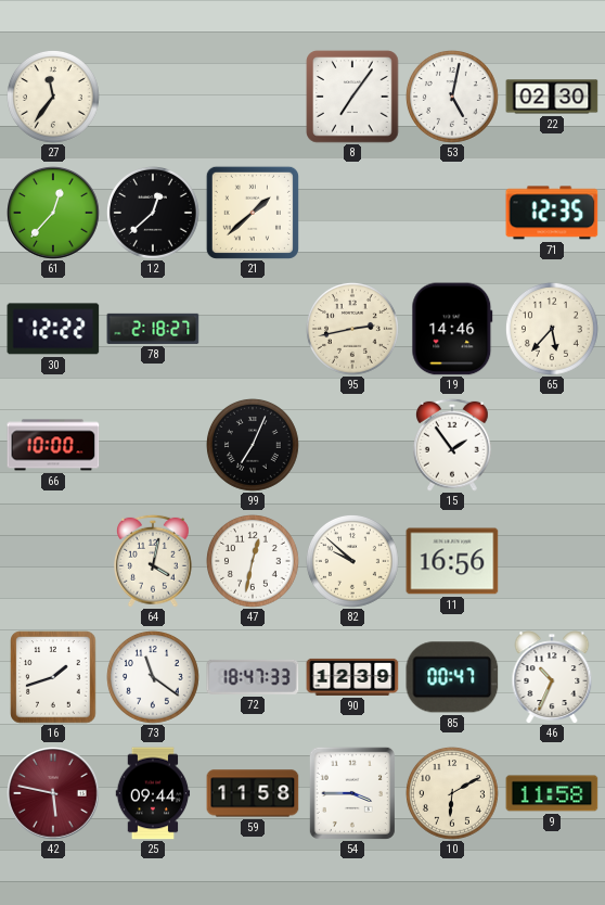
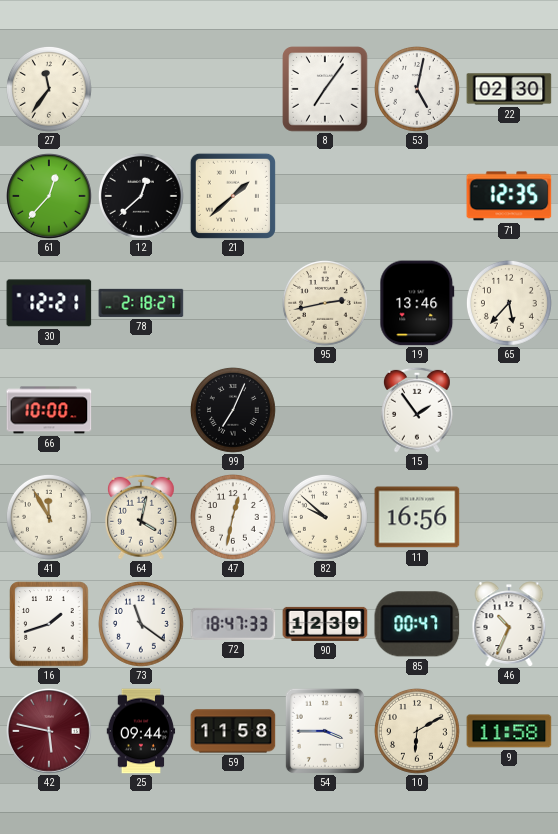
30: 12:22 -> 12:21 (49, 303)
19: 14:46 -> 13:46 (417, 303)
41: none -> 11:55 (50, 518)
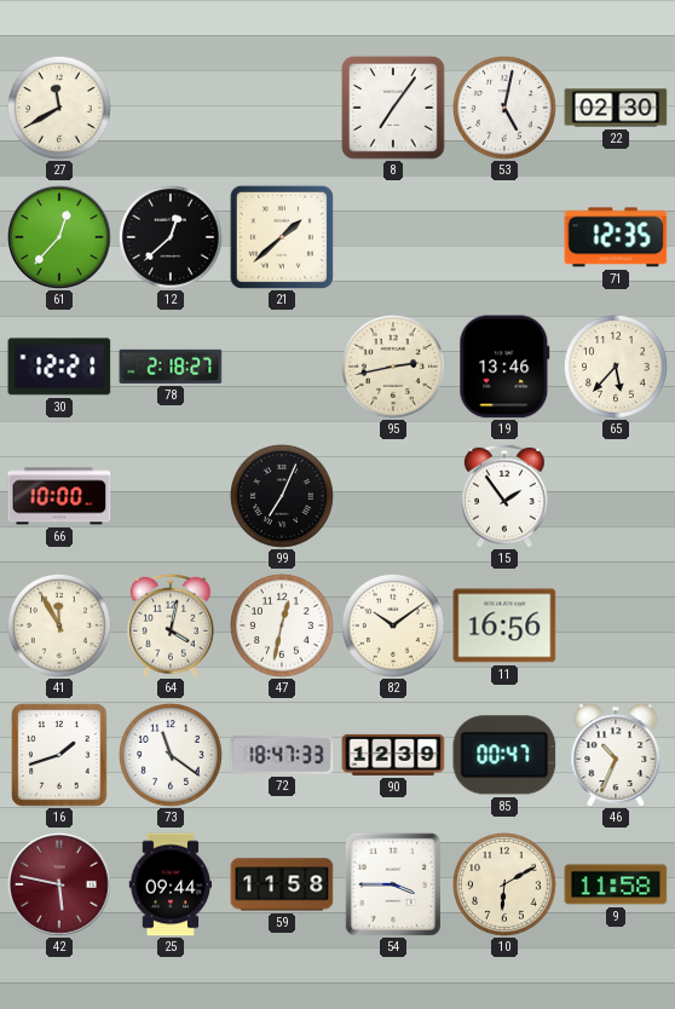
27: 11:36 -> 11:40 (60, 109)
82: 9:52 -> 10:09 (394, 627)
